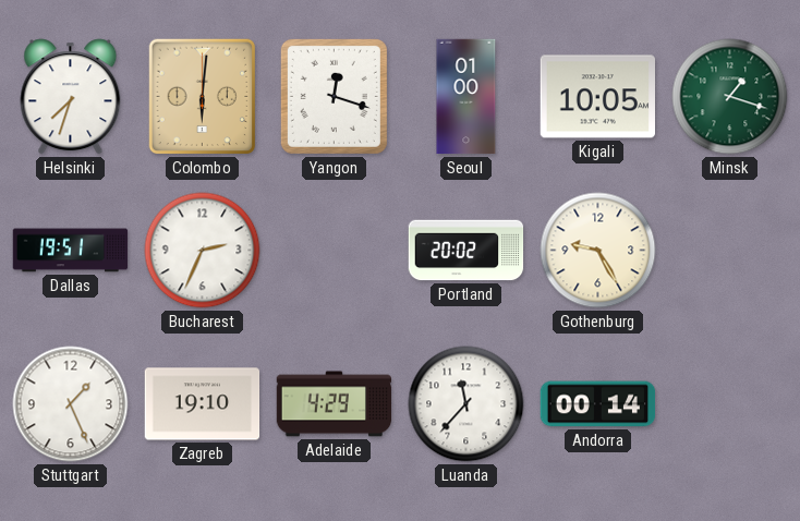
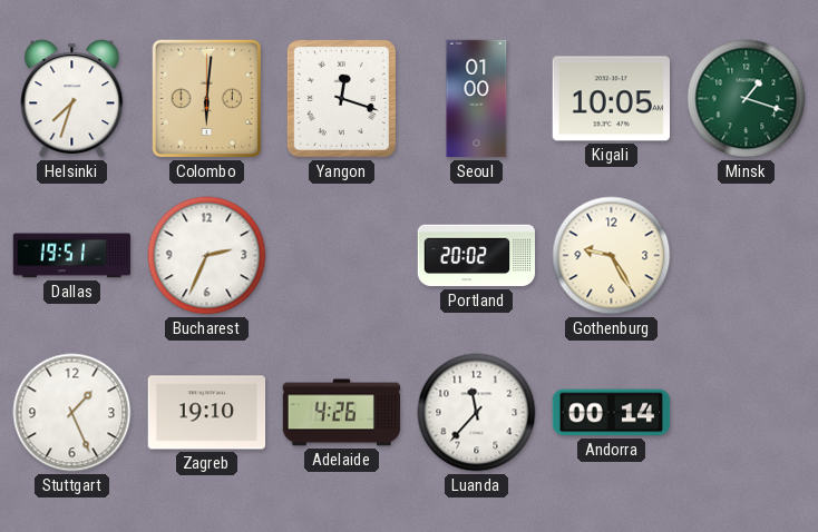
Adelaide: 4:29 -> 4:26 (342, 413)
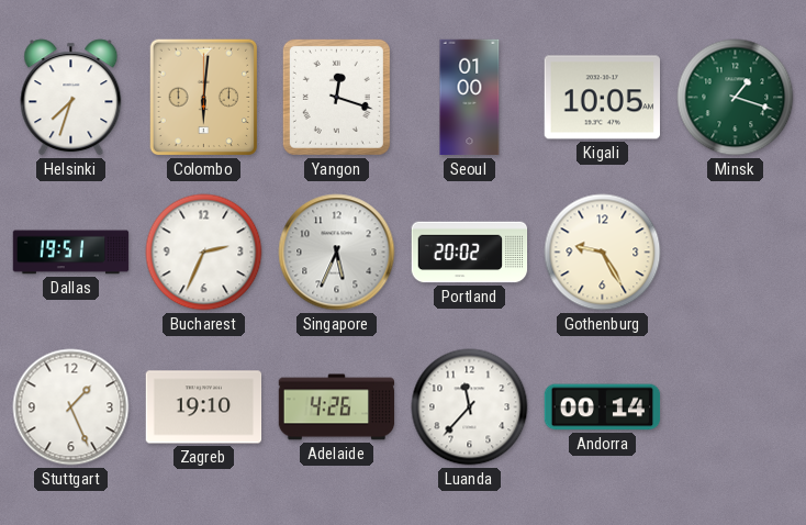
Singapore: none -> 5:34 (337, 253)
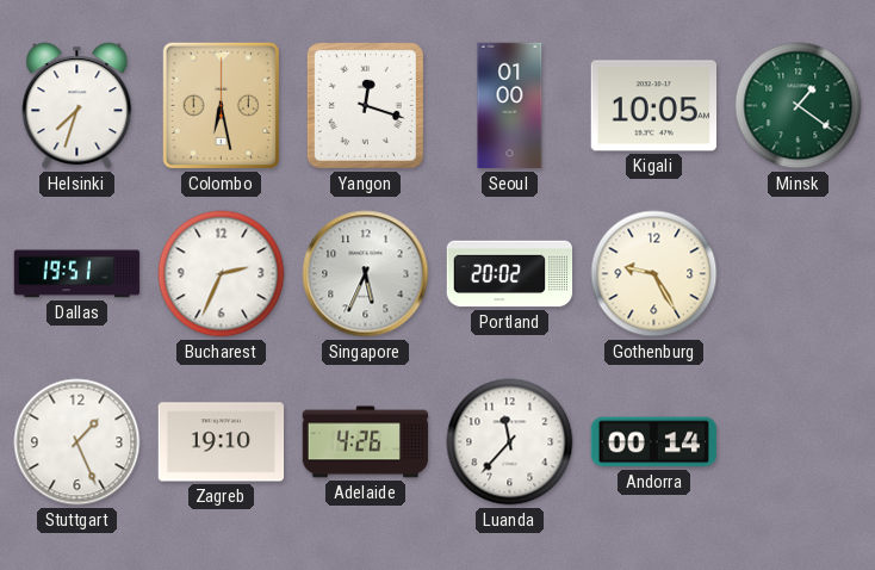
Colombo: 6:01 -> 6:28 (222, 106)
Minsk: 1:18 -> 1:21 (799, 106)
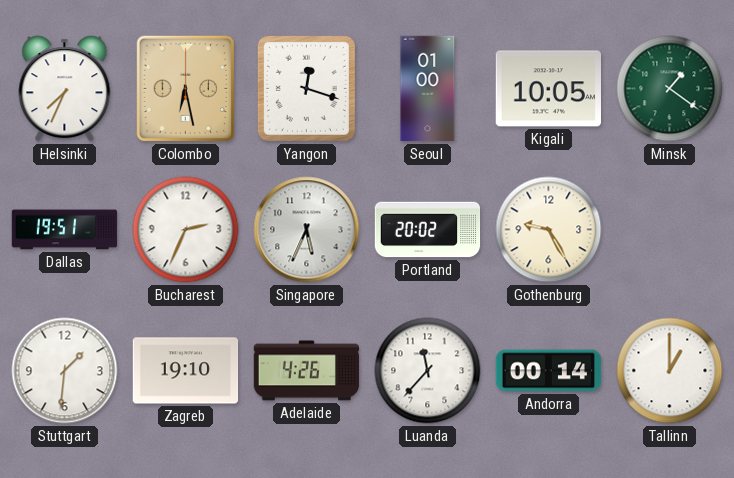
Helsinki: 7:33 -> 7:34 (65, 89)
Stuttgart: 1:26 -> 1:31 (65, 371)
Tallinn: none -> 1:00 (670, 371)
